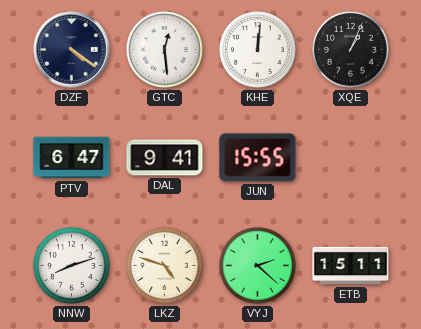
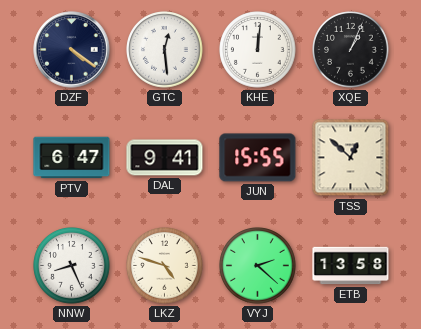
TSS: none -> 12:52 (351, 158)
NNW: 8:12 -> 8:26 (72, 266)
ETB: 15:11 -> 13:58 (351, 266)
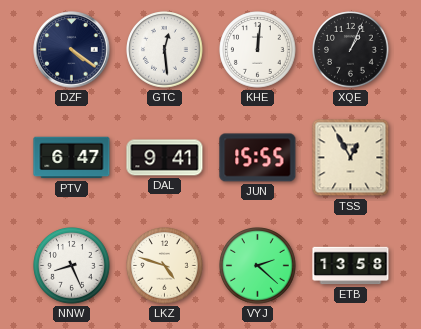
TSS: 12:52 -> 12:55 (351, 158)
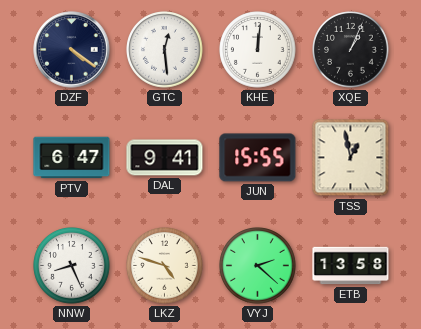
TSS: 12:55 -> 12:58 (351, 158)
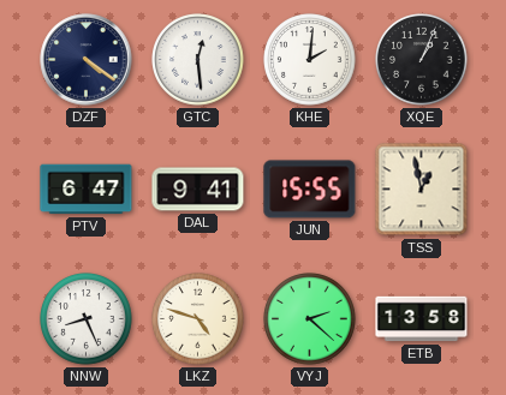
KHE: 12:01 -> 2:01 (310, 60)
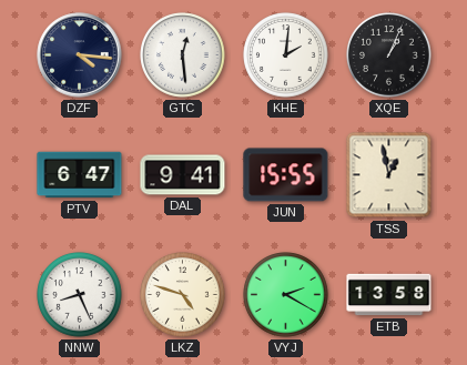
DZF: 4:21 -> 4:16 (80, 55)
VYJ: 2:22 -> 2:20 (286, 295)
